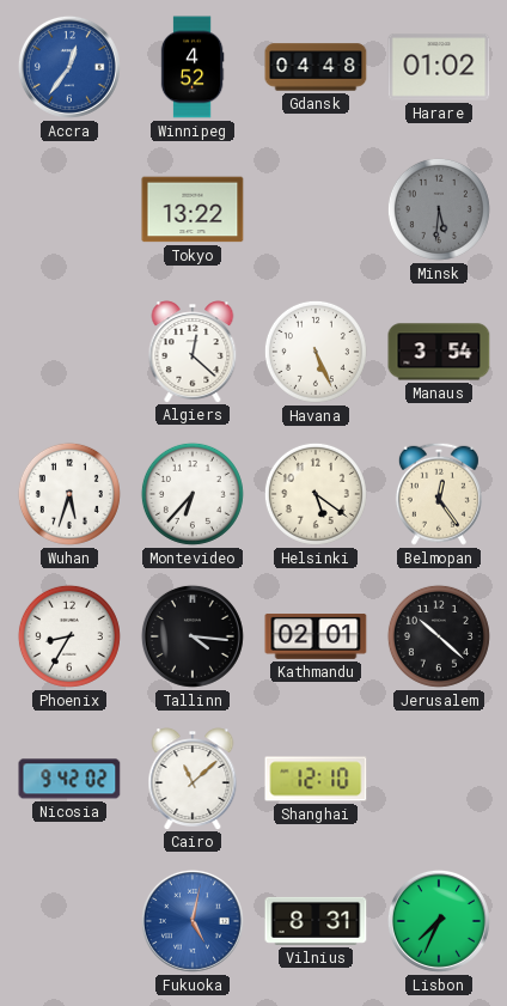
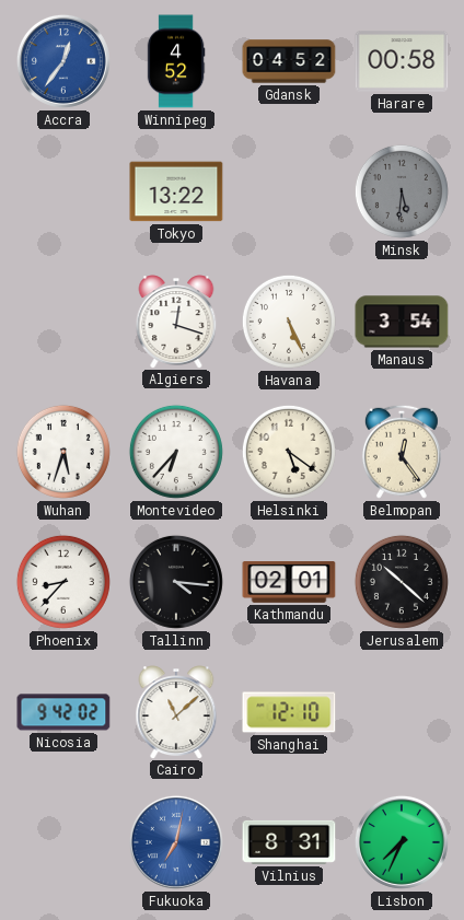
Gdansk: 04:48 -> 04:52 (289, 61)
Harare: 01:02 -> 00:58 (402, 61)
Algiers: 12:22 -> 12:18 (176, 322)
Phoenix: 8:35 -> 8:37 (63, 582)
Fukuoka: 5:02 -> 7:02 (176, 842)
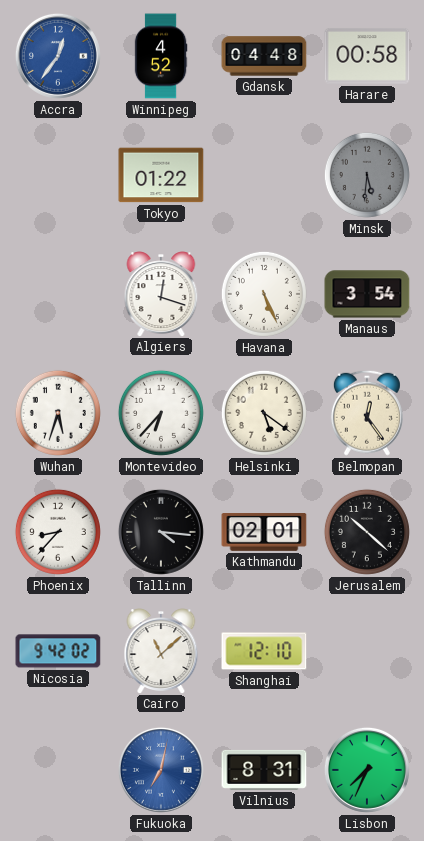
Gdansk: 04:52 -> 04:48 (264, 56)
Tokyo: 13:22 -> 01:22 (161, 175)
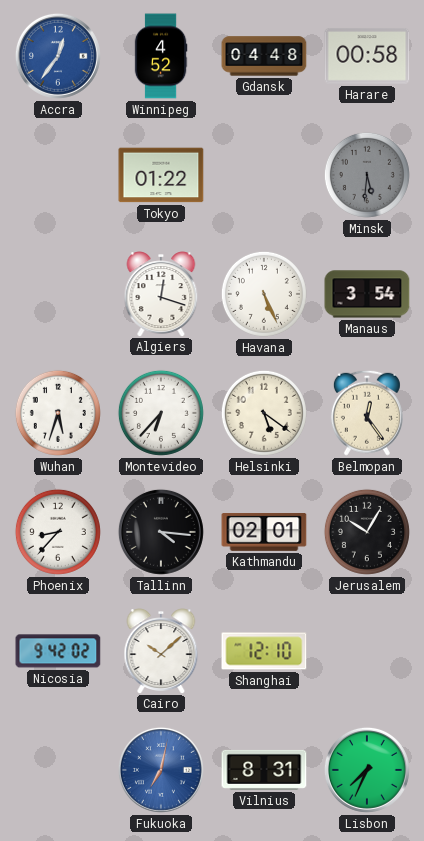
Jerusalem: 10:22 -> 10:05 (367, 532)
Cairo: 11:08 -> 10:08 (161, 651)
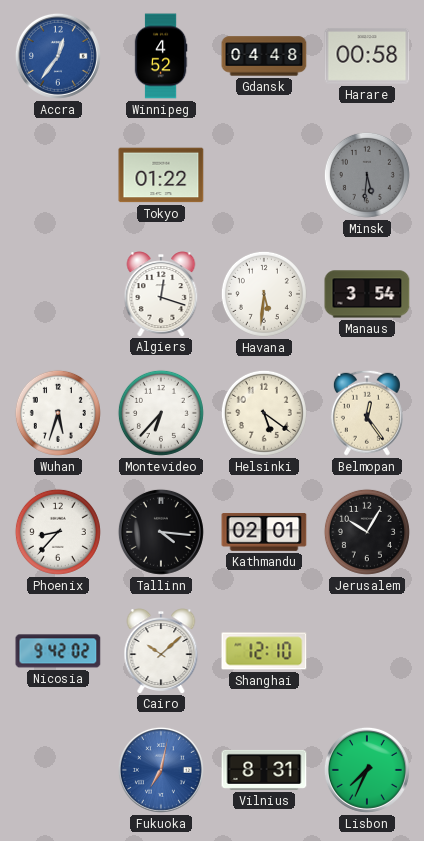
Havana: 5:26 -> 5:31 (264, 294)
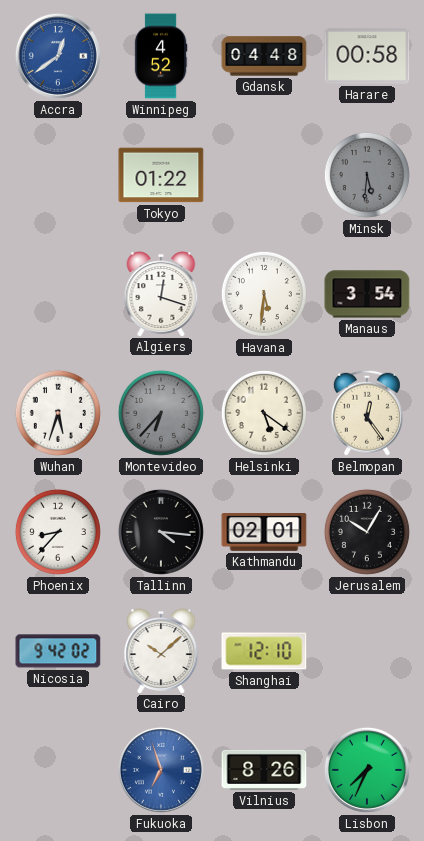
Accra: 12:36 -> 12:39 (58, 56)
Montevideo dial: white -> grey (161, 413)
Fukuoka: 7:02 -> 6:57 (161, 770)
Vilnius: 8:31 -> 8:26 (264, 770)
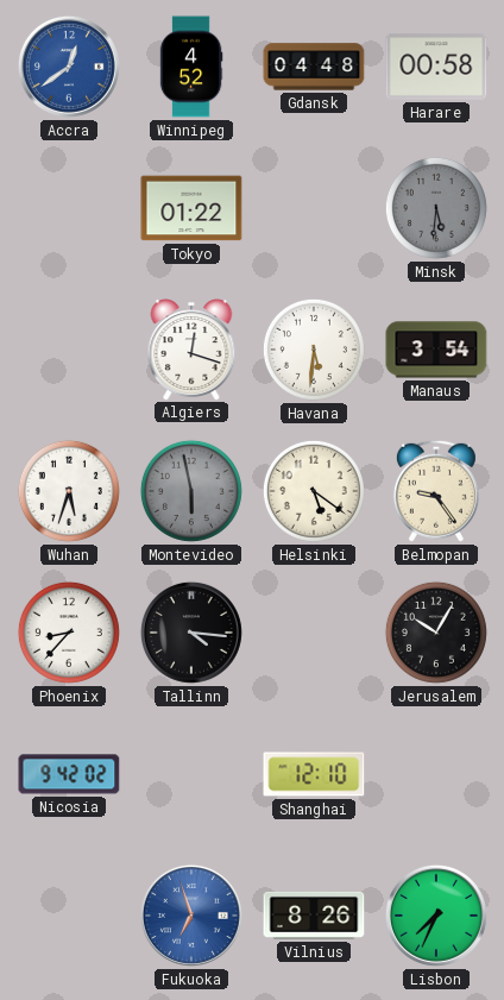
Montevideo: 6:37 -> 5:58 (191, 491)
Belmopan: 12:24 -> 9:24 (436, 491)
Kathmandu: 02:01 -> none (264, 533)
Cairo: 10:08 -> none (161, 651)
